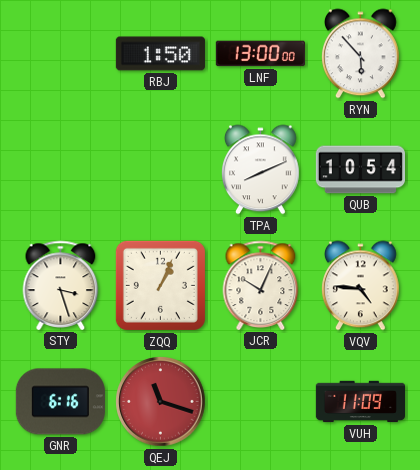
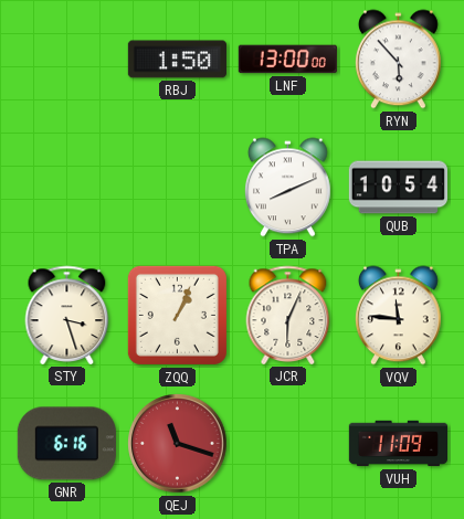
JCR: 10:04 -> 6:04 (288, 315)
VQV: 4:46 -> 11:46 (399, 316)
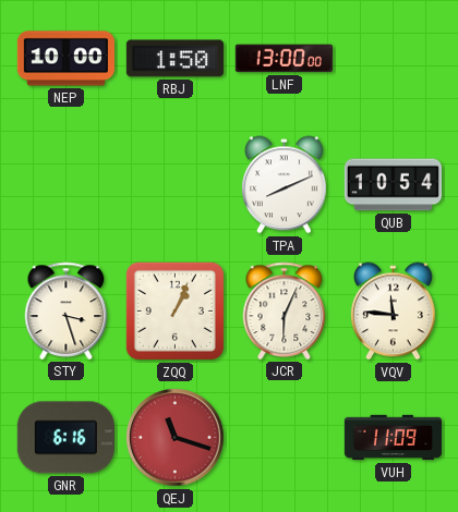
NEP: none -> 10:00 (65, 59)
RYN: 5:53 -> none (399, 60)
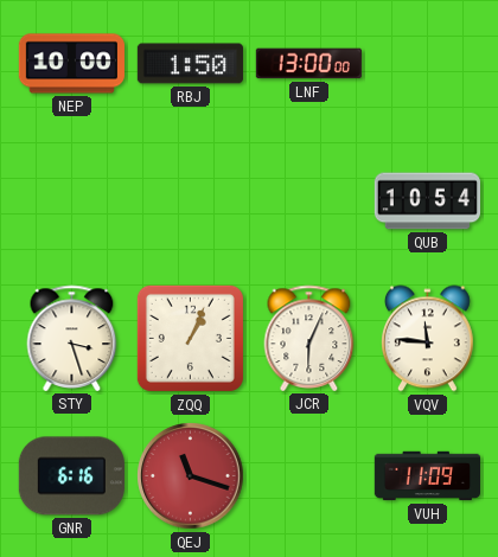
TPA: 8:11 -> none (285, 185)
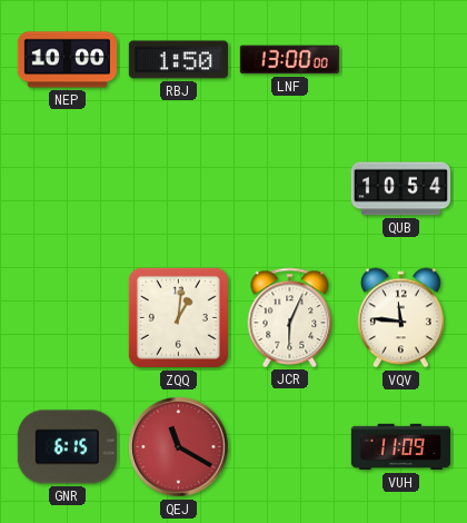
STY: 3:27 -> none (72, 338)
ZQQ: 1:04 -> 1:01 (178, 317)
GNR: 6:16 -> 6:15 (67, 447)
QEJ: 11:18 -> 11:20 (179, 447)
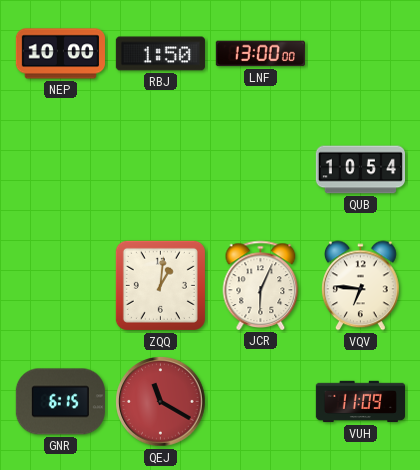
VQV: 11:46 -> 6:46 (361, 286)
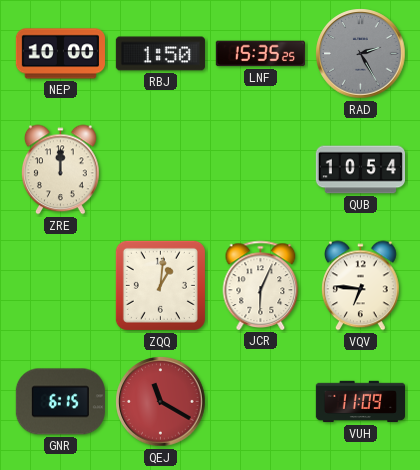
LNF: 13:00 -> 15:35 (260, 54)
RAD: none -> 2:25 (361, 54)
ZRE: none -> 12:00 (61, 170)
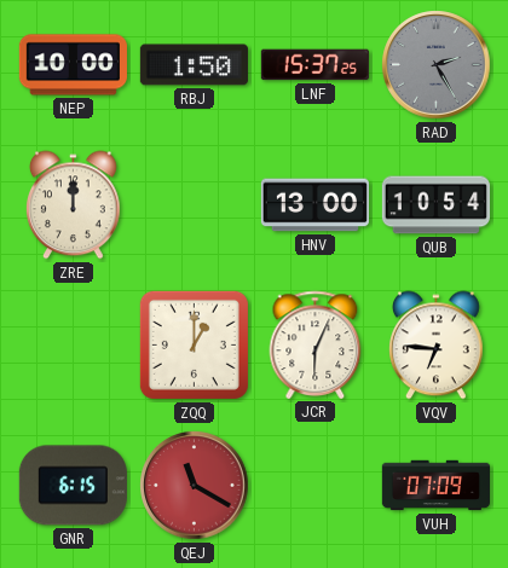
LNF: 15:35 -> 15:37 (314, 65)
HNV: none -> 13:00 (314, 205)
ZQQ: 1:01 -> 1:00 (194, 344)
VUH: 11:09 -> 07:09 (435, 486)
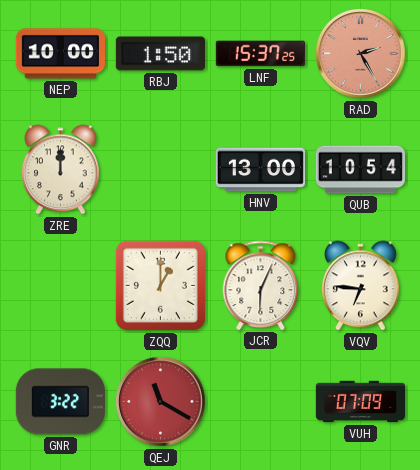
RAD dial: grey -> salmon (361, 54)
GNR: 6:15 -> 3:22 (60, 402)
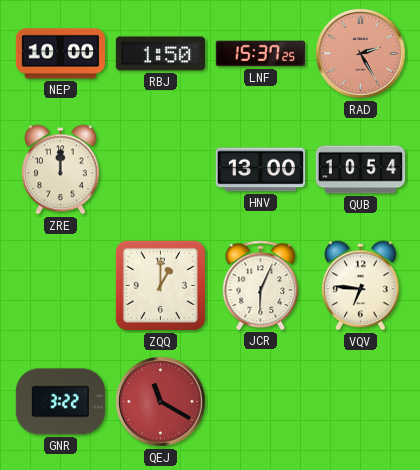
VUH: 07:09 -> none (360, 402)
